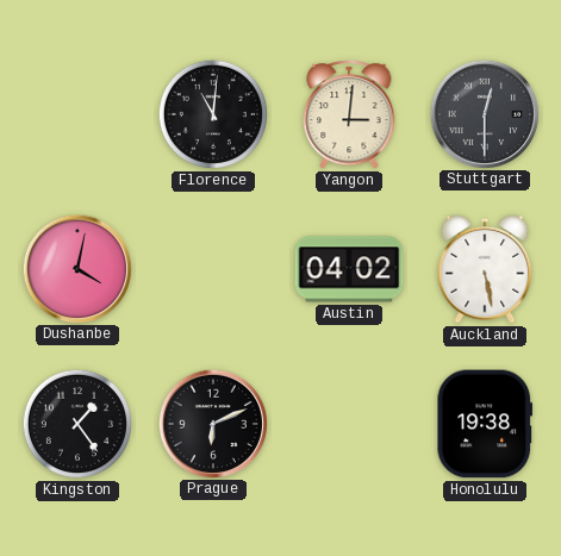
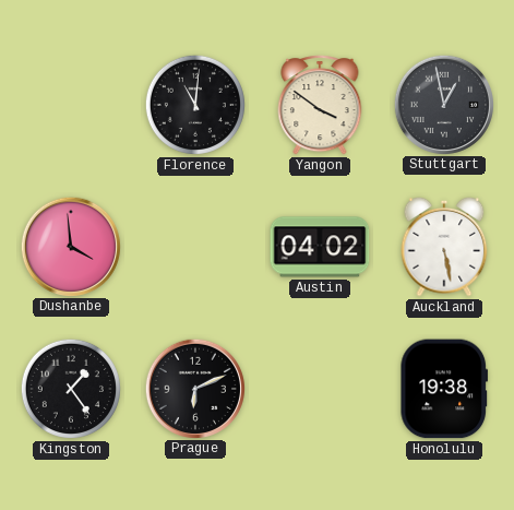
Yangon: 3:01 -> 3:51 (320, 105)
Stuttgart: 12:30 -> 12:58 (443, 104)
Dushanbe: 4:02 -> 3:59 (70, 246)
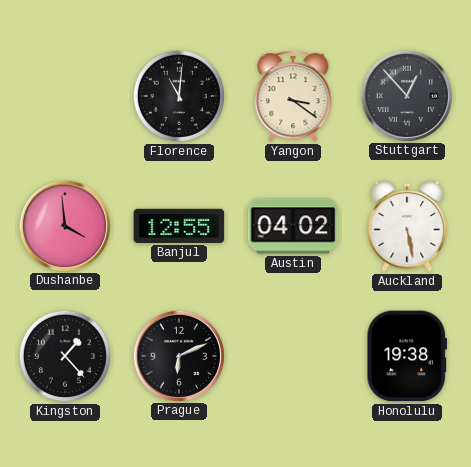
Yangon: 3:51 -> 3:21 (293, 96)
Stuttgart: 12:58 -> 12:53 (406, 95)
Banjul: none -> 12:55 (179, 226)
Kingston: 1:24 -> 1:23 (65, 356)
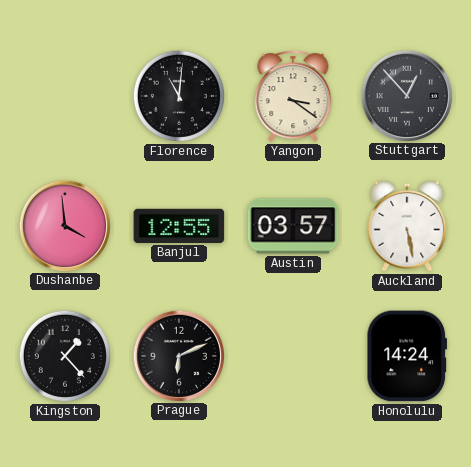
Austin: 04:02 -> 03:57 (293, 226)
Honolulu: 19:38 -> 14:24 (407, 356)
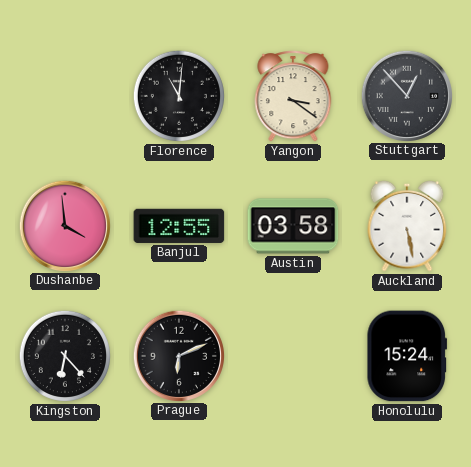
Austin: 03:57 -> 03:58 (293, 226)
Kingston: 1:23 -> 6:23 (65, 356)
Honolulu: 14:24 -> 15:24 (407, 356)
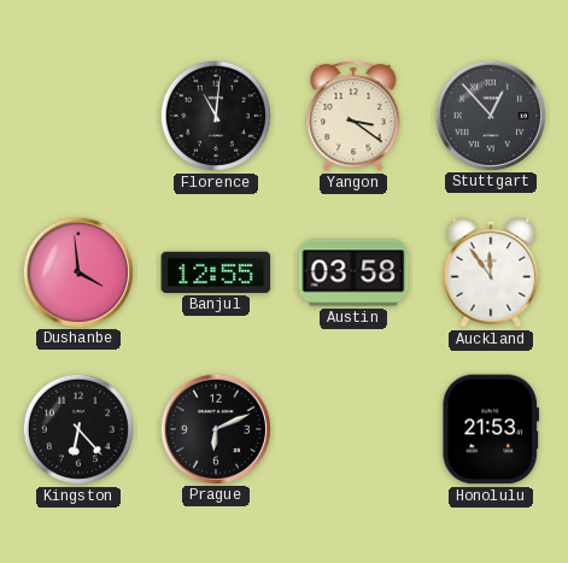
Auckland: 5:28 -> 11:54 (491, 272)
Honolulu: 15:24 -> 21:53 (491, 429)
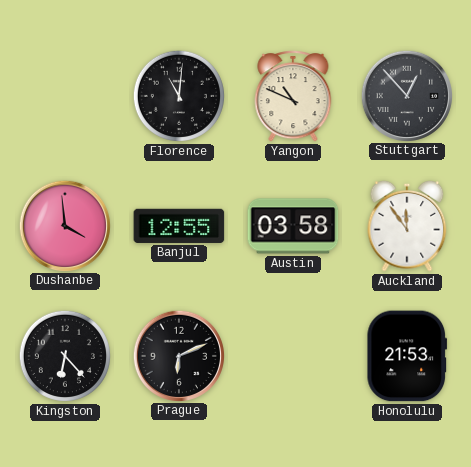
Yangon: 3:21 -> 10:49 (293, 96)
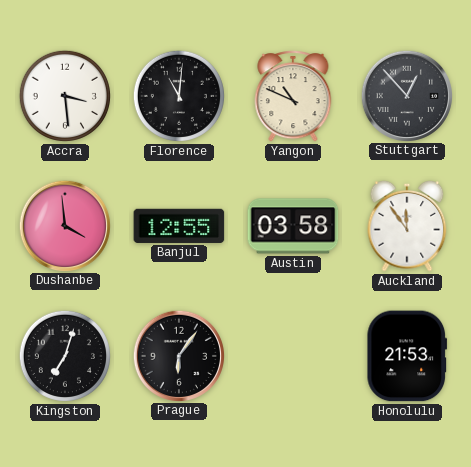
Accra: none -> 3:29 (65, 96)
Kingston: 6:23 -> 7:03 (65, 356)
Prague: 6:11 -> 6:06 (178, 355)
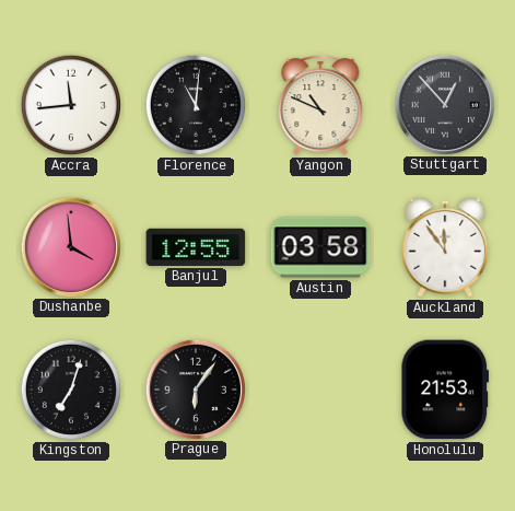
Accra: 3:29 -> 11:44 (71, 105)
